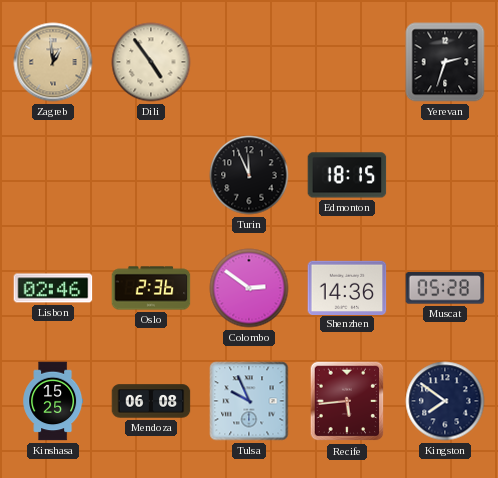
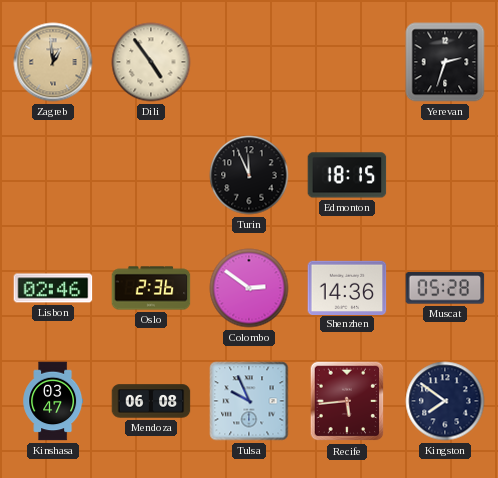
Kinshasa: 15:25 -> 03:47 (53, 401)
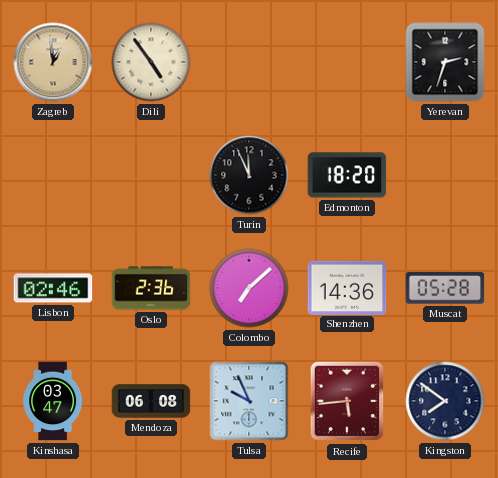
Edmonton: 18:15 -> 18:20 (347, 175)
Colombo: 2:51 -> 7:08 (249, 288)
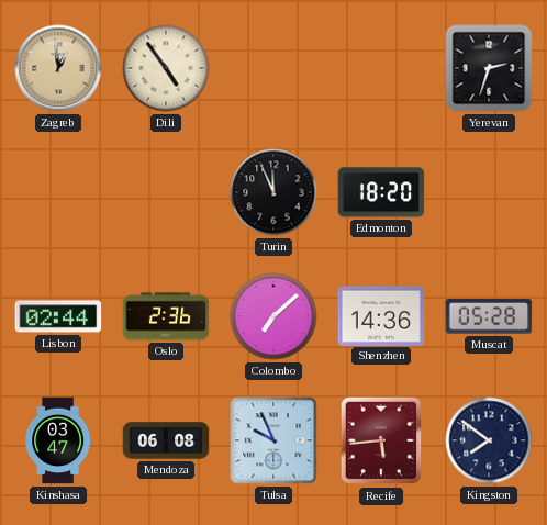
Lisbon: 02:46 -> 02:44 (58, 316)
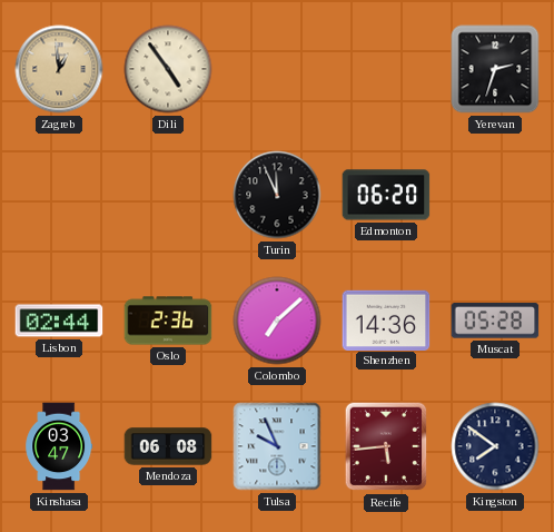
Edmonton: 18:20 -> 06:20 (386, 195)
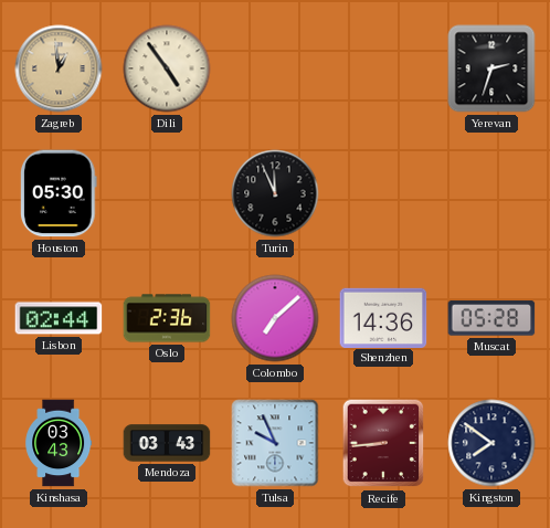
Houston: none -> 05:30 (60, 193)
Edmonton: 06:20 -> none (386, 195)
Kinshasa: 03:47 -> 03:43 (59, 443)
Mendoza: 06:08 -> 03:43 (167, 443)
Recife: 5:44 -> 8:44 (383, 443)
